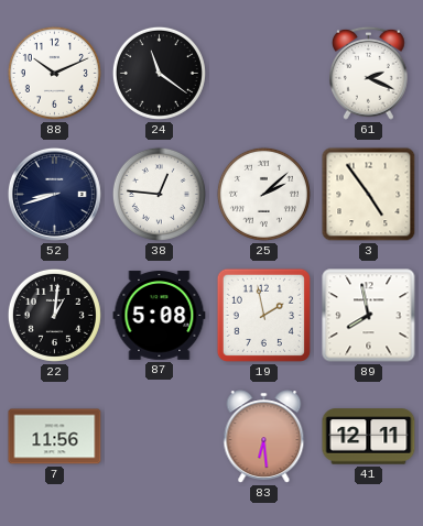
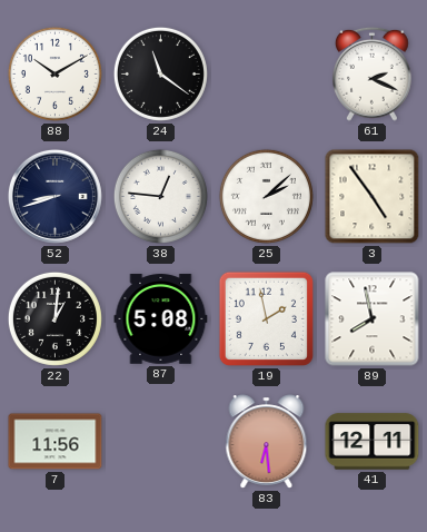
88: 10:11 -> 10:10 (54, 73)
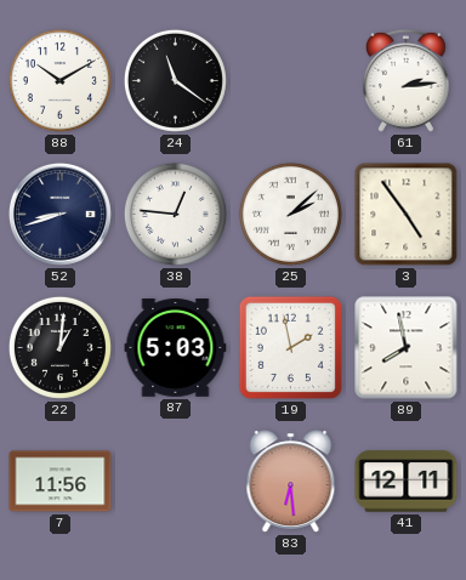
61: 2:19 -> 2:14 (405, 80)
87: 5:08 -> 5:03 (176, 348)
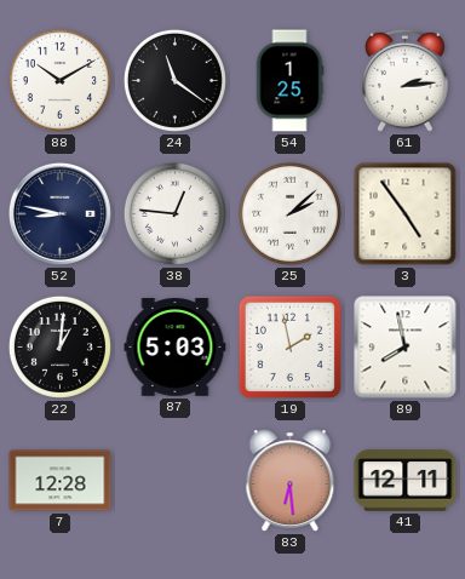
54: none -> 1:25 (289, 81)
52: 8:42 -> 8:47 (59, 213)
7: 11:56 -> 12:28 (61, 481)
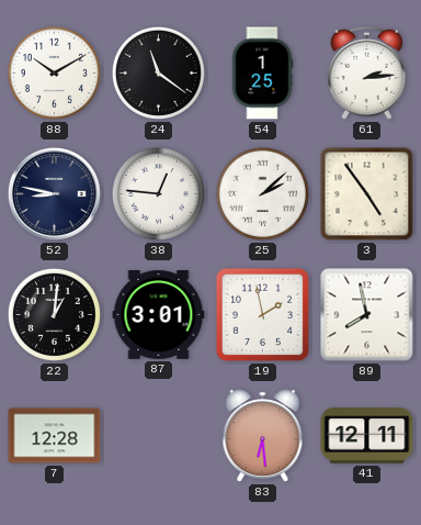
87: 5:03 -> 3:01 (159, 315)
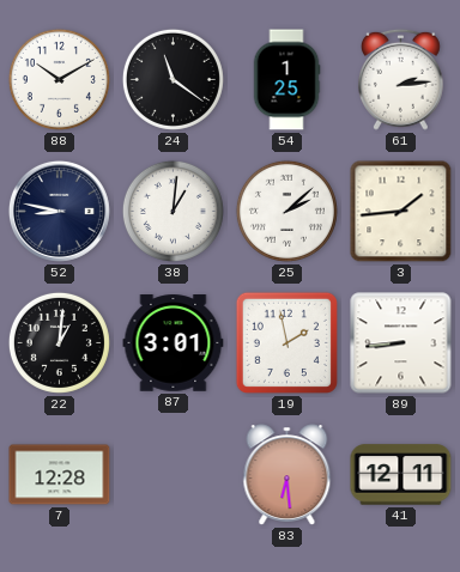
38: 12:46 -> 1:01 (172, 211)
3: 4:54 -> 1:44 (401, 212)
89: 7:58 -> 8:44 (401, 343)
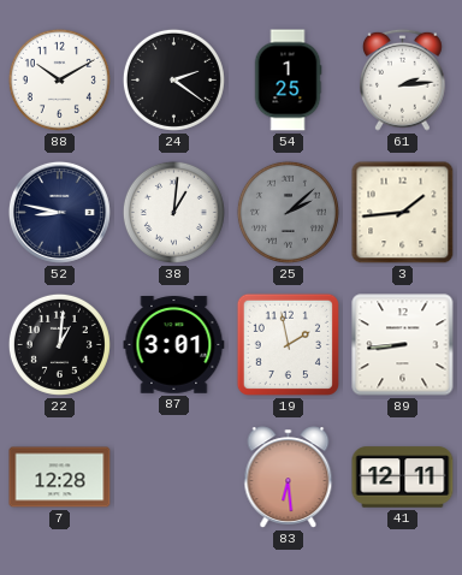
24: 11:21 -> 2:21 (173, 79)
25 dial: white -> grey (288, 212)
